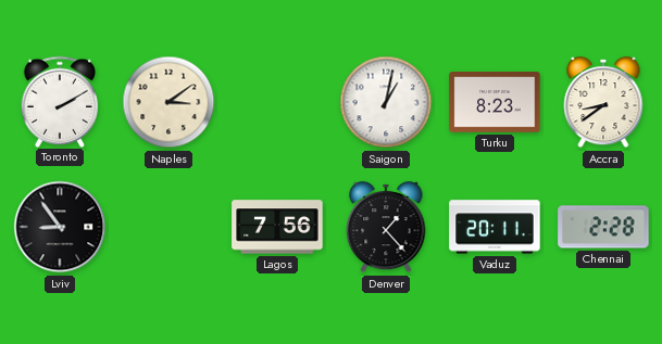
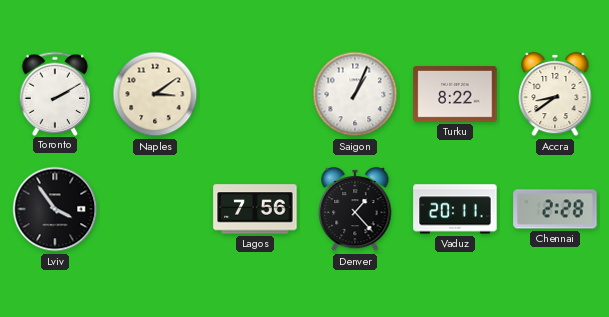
Saigon: 1:02 -> 1:04 (355, 94)
Turku: 8:23 -> 8:22 (455, 94)
Lviv: 8:54 -> 3:54 (55, 209)
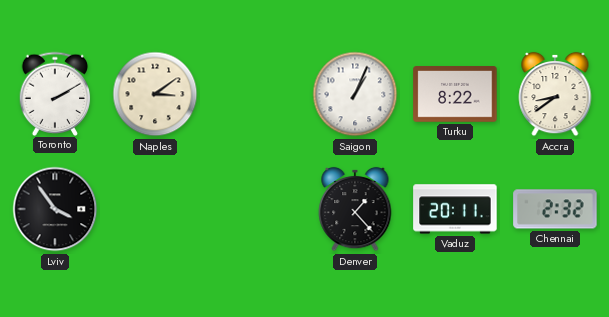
Lagos: 7:56 -> none (255, 209)
Chennai: 2:28 -> 2:32 (555, 209)
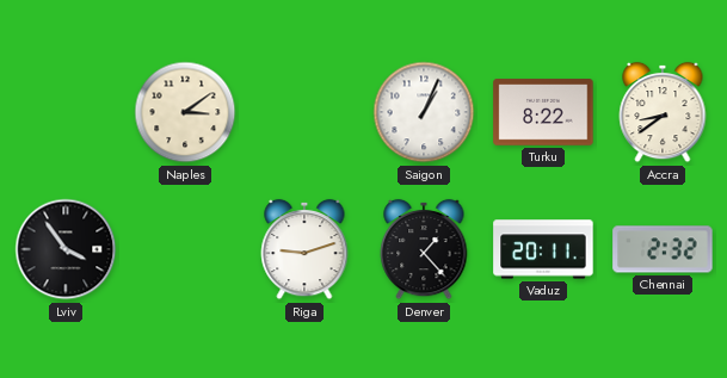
Toronto: 2:10 -> none (55, 93)
Riga: none -> 9:12 (304, 249)
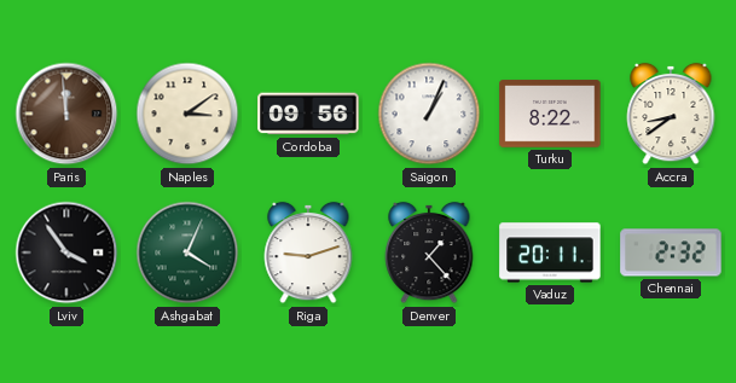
Paris: none -> 11:59 (66, 114)
Cordoba: none -> 09:56 (308, 114)
Ashgabat: none -> 4:04 (187, 253)
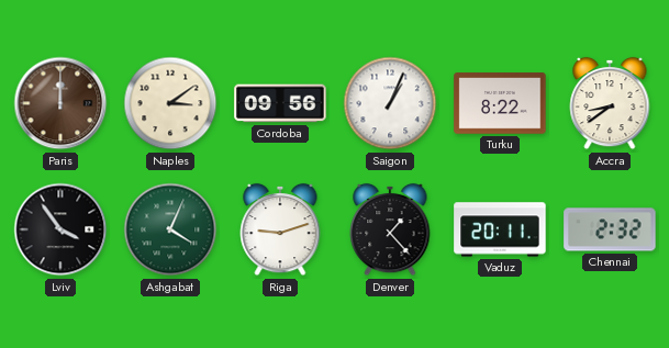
Paris: 11:59 -> 12:00 (60, 103)
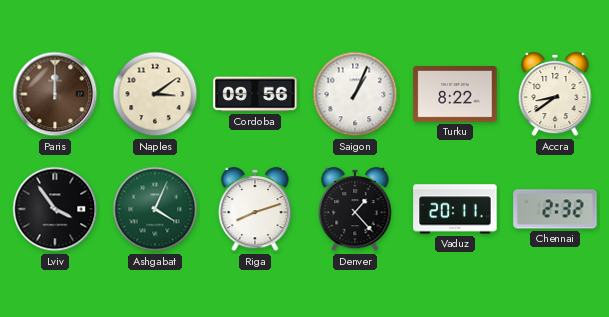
Riga: 9:12 -> 8:12 (255, 209)
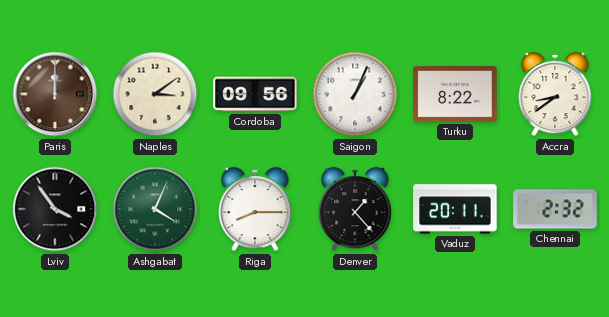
Riga: 8:12 -> 8:15 (255, 209)
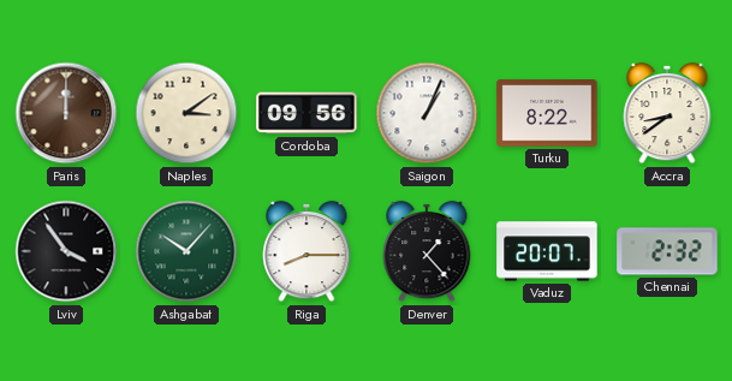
Ashgabat: 4:04 -> 10:07 (186, 251)
Vaduz: 20:11 -> 20:07 (547, 251)
